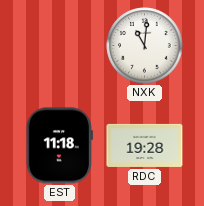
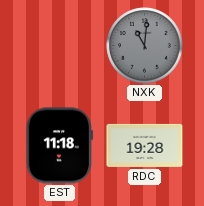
NXK dial: white -> grey (145, 46)
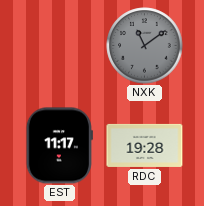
NXK: 11:01 -> 11:09 (145, 46)
EST: 11:18 -> 11:17 (59, 146)
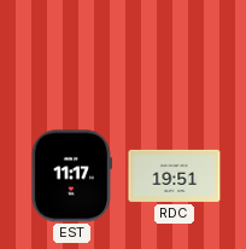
NXK: 11:09 -> none (145, 46)
RDC: 19:28 -> 19:51 (175, 175)
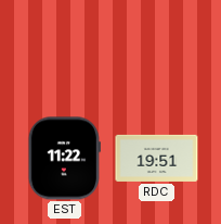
EST: 11:17 -> 11:22 (64, 159)
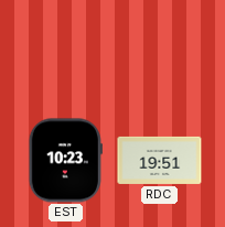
EST: 11:22 -> 10:23 (65, 161)
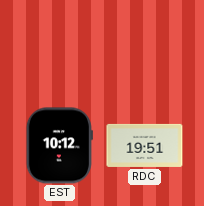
EST: 10:23 -> 10:12 (59, 146)
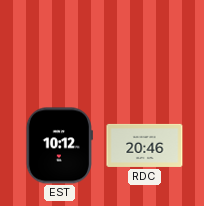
RDC: 19:51 -> 20:46 (145, 145)
